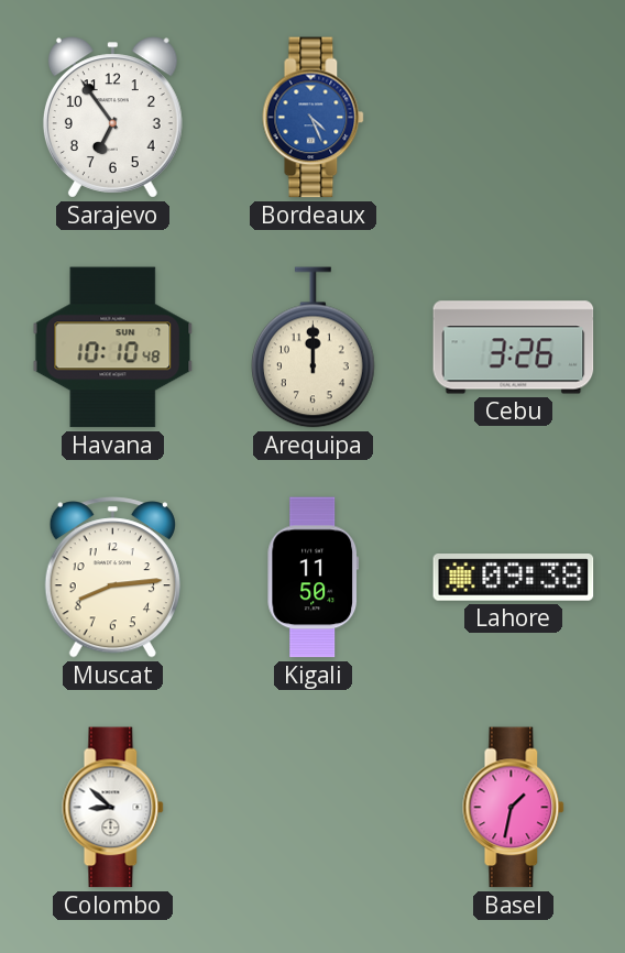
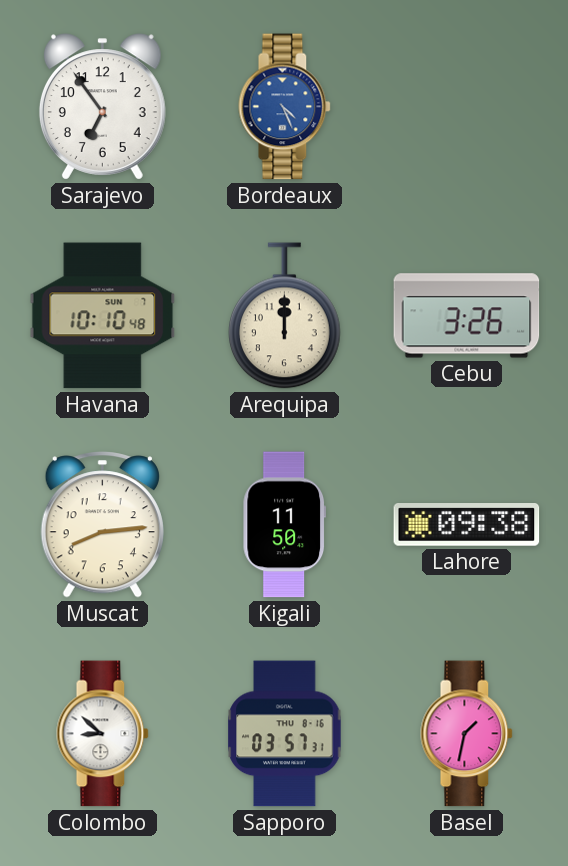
Sapporo: none -> 03:57 (285, 734)
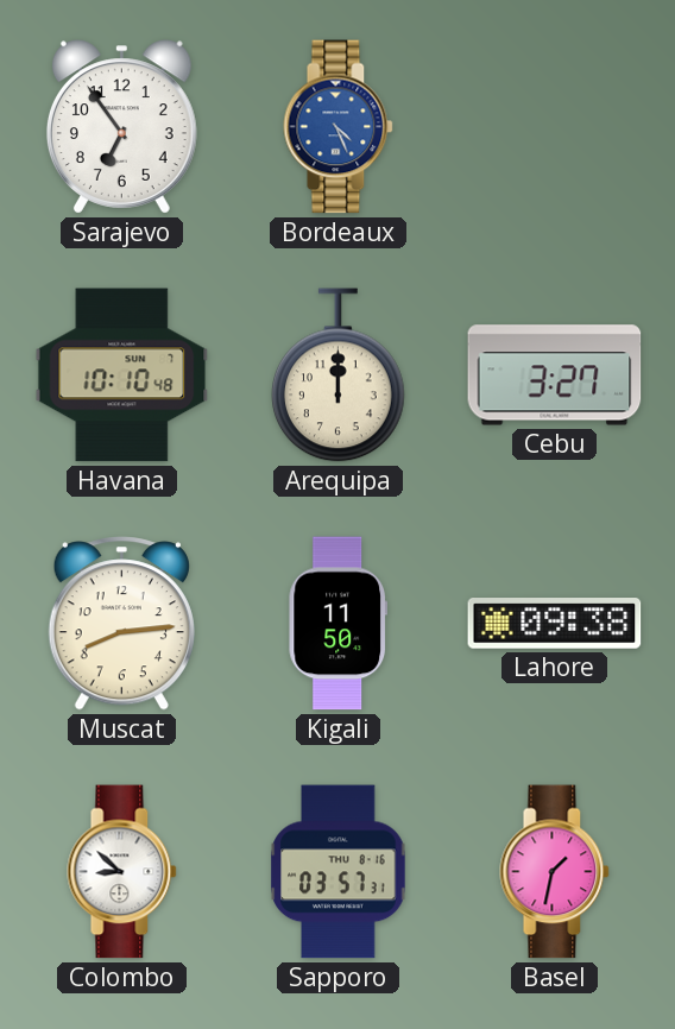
Cebu: 3:26 -> 3:27 (555, 375)
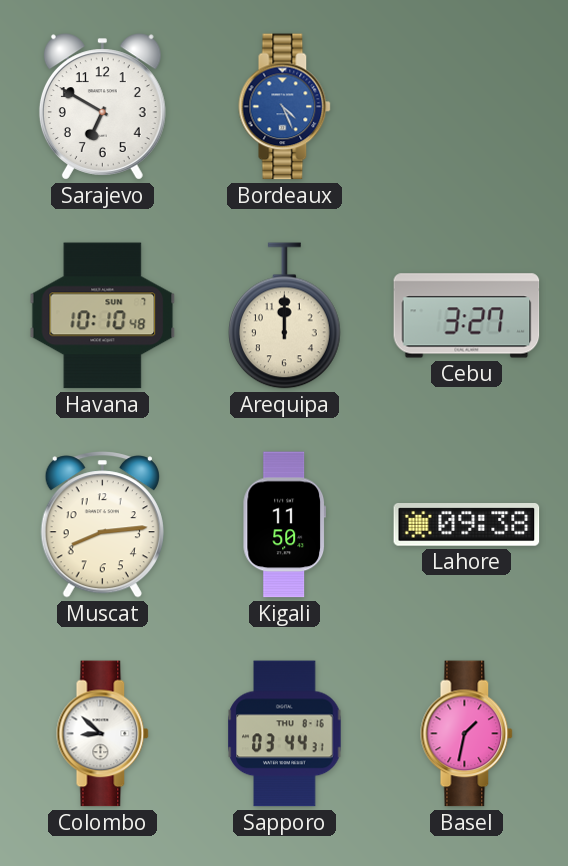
Sarajevo: 6:54 -> 6:50 (102, 107)
Sapporo: 03:57 -> 03:44 (285, 734)
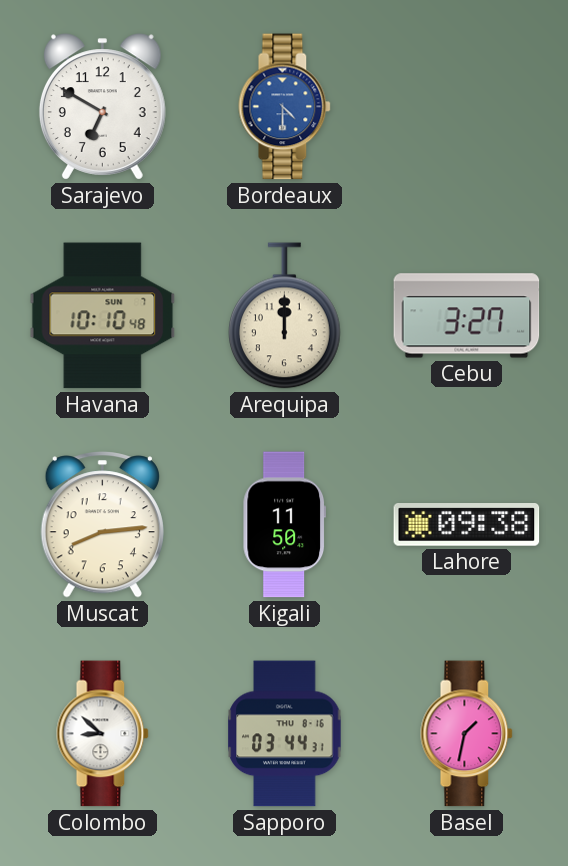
Bordeaux: 4:26 -> 4:30 (285, 107)
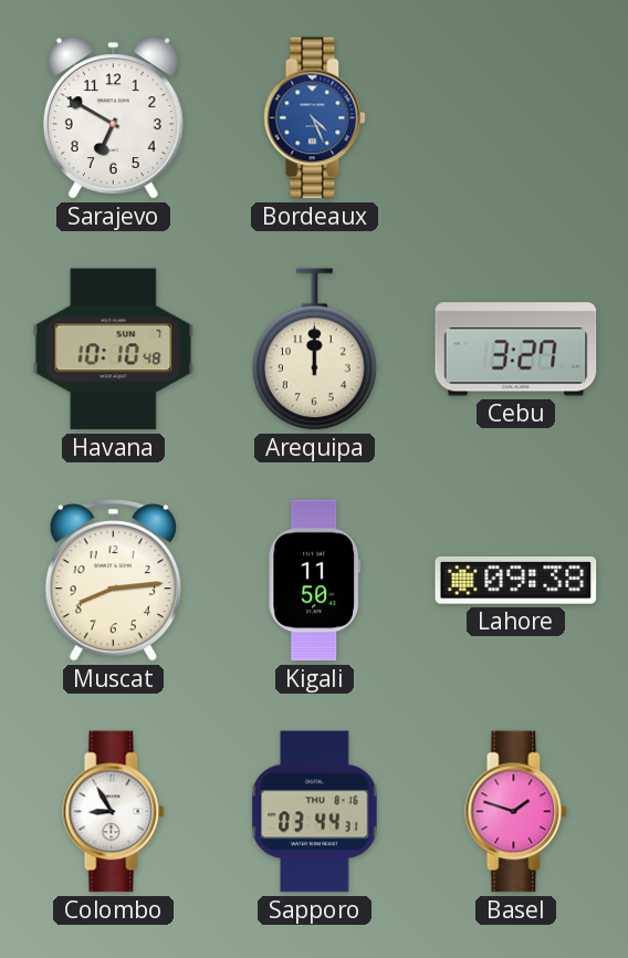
Bordeaux: 4:30 -> 4:26 (315, 118)
Colombo: 8:52 -> 8:55 (114, 812)
Basel: 1:32 -> 1:48 (516, 812)
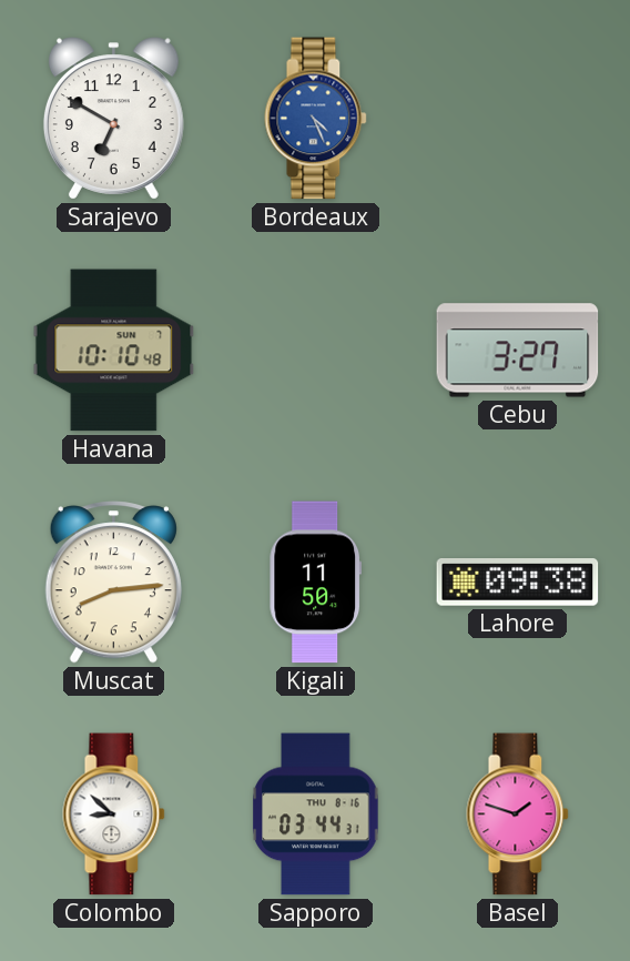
Arequipa: 12:00 -> none (315, 350)
Colombo: 8:55 -> 8:52 (114, 815)
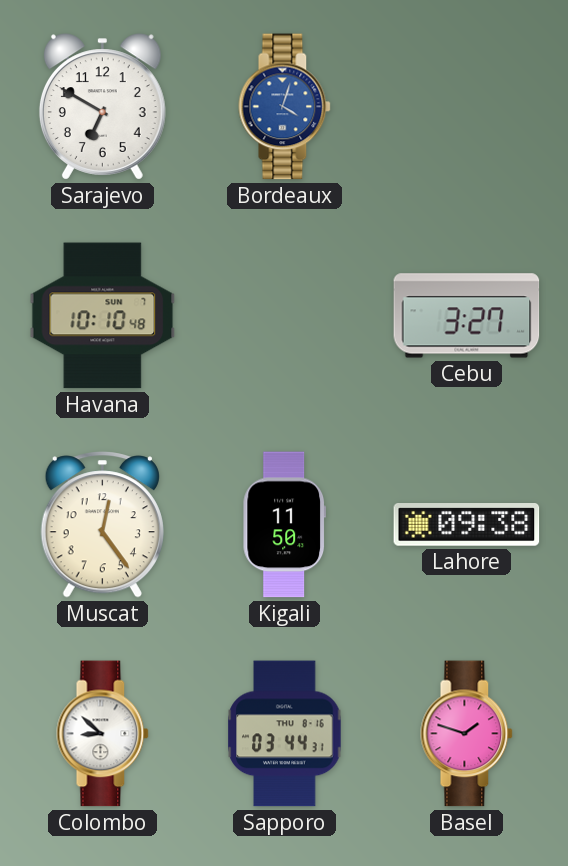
Bordeaux: 4:26 -> 4:03 (285, 107)
Muscat: 8:14 -> 12:24 (102, 525)
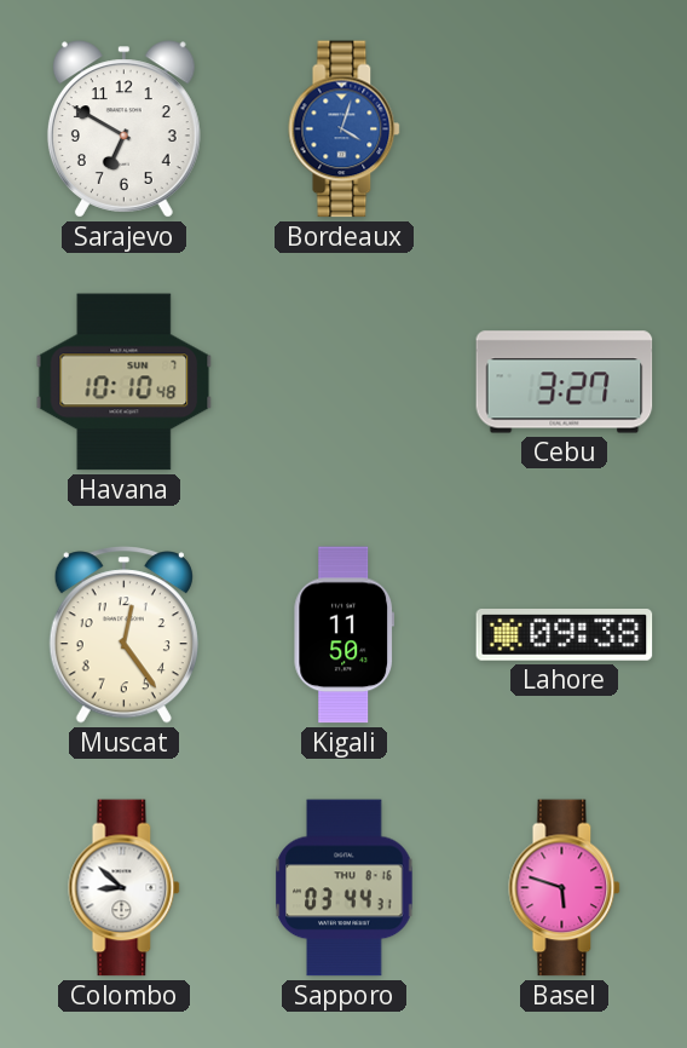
Basel: 1:48 -> 5:48 (565, 888)
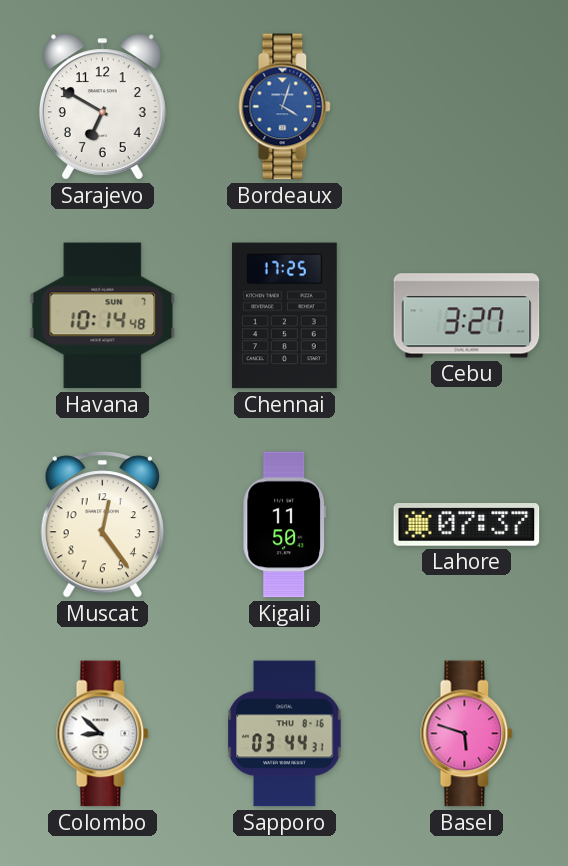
Havana: 10:10 -> 10:14 (103, 316)
Chennai: none -> 17:25 (285, 316)
Lahore: 09:38 -> 07:37 (467, 525)
